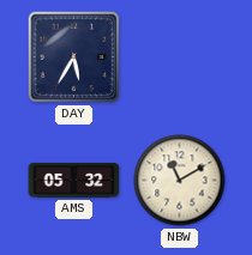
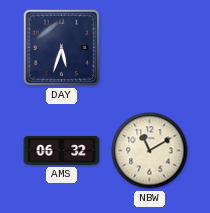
DAY: 5:35 -> 5:33 (62, 48)
AMS: 05:32 -> 06:32 (62, 150)
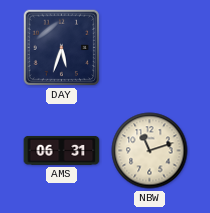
AMS: 06:32 -> 06:31 (62, 150)
NBW: 11:10 -> 11:12 (150, 151)
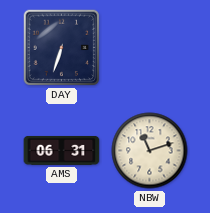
DAY: 5:33 -> 6:33 (62, 48)
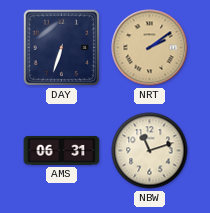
NRT: none -> 2:09 (150, 48)
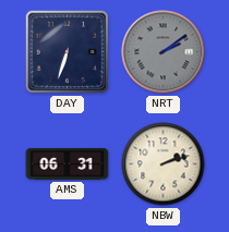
NRT dial: champagne -> grey (164, 52)
NBW: 11:12 -> 2:12 (164, 164)
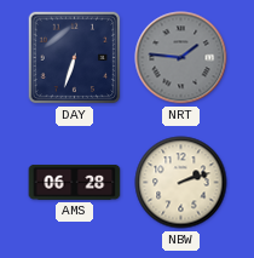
NRT: 2:09 -> 1:46 (181, 58)
AMS: 06:31 -> 06:28 (75, 182)
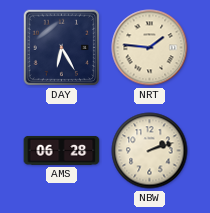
DAY: 6:33 -> 6:25 (62, 48)
NRT dial: grey -> cream (150, 48)
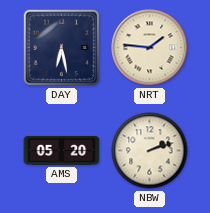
DAY: 6:25 -> 6:28 (62, 48)
AMS: 06:28 -> 05:20 (62, 150)
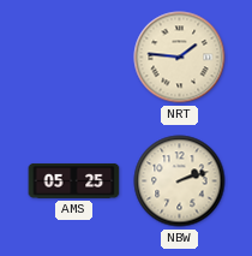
DAY: 6:28 -> none (62, 48)
AMS: 05:20 -> 05:25 (74, 180)
